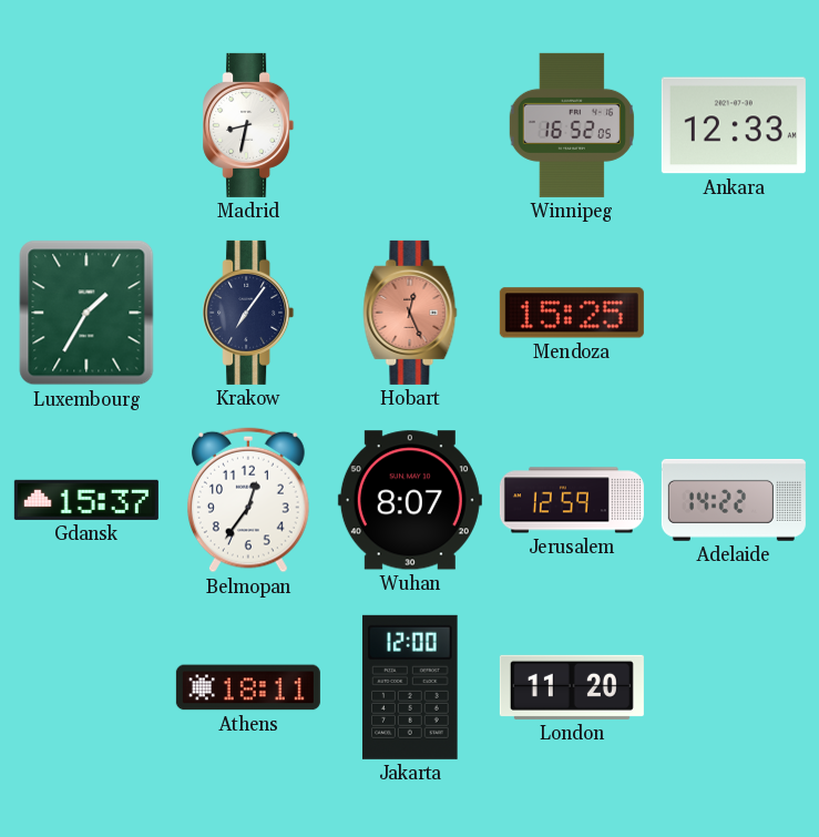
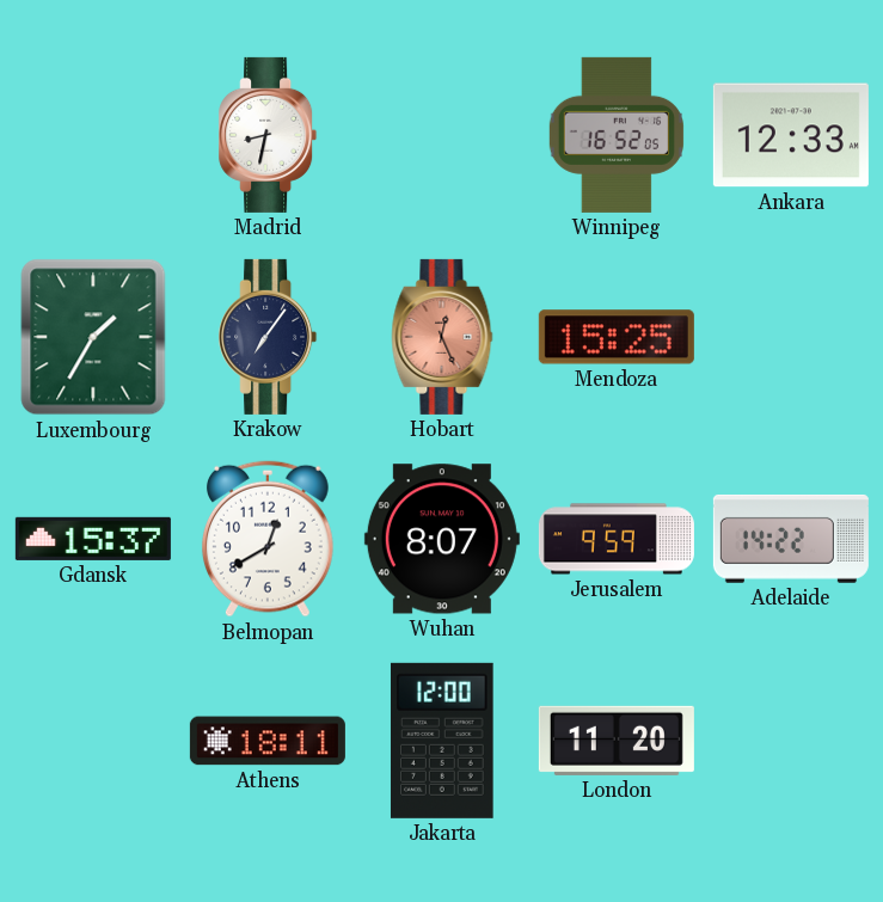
Belmopan: 12:36 -> 12:40 (268, 539)
Jerusalem: 12:59 -> 9:59 (617, 539)
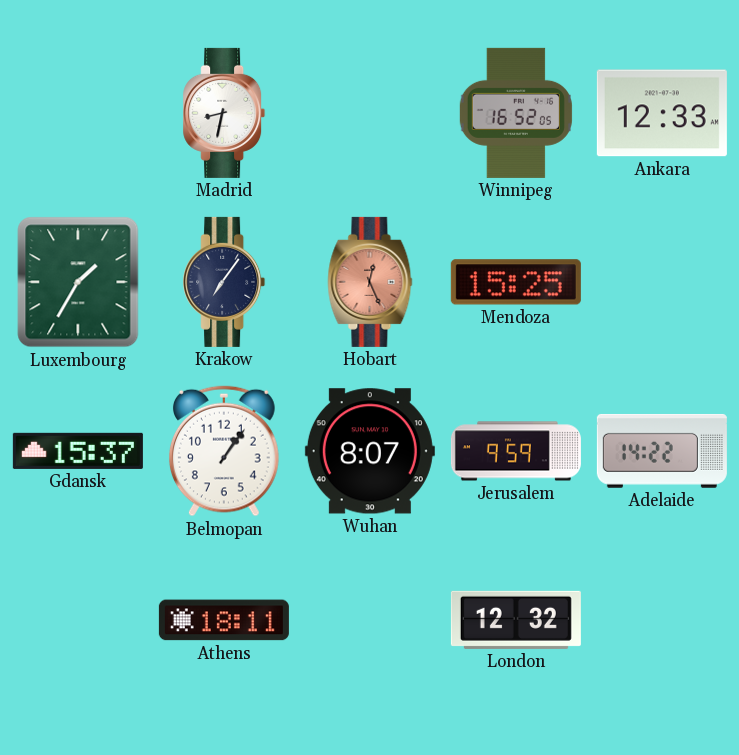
Belmopan: 12:40 -> 1:06 (224, 451)
Jakarta: 12:00 -> none (442, 741)
London: 11:20 -> 12:32 (516, 620)
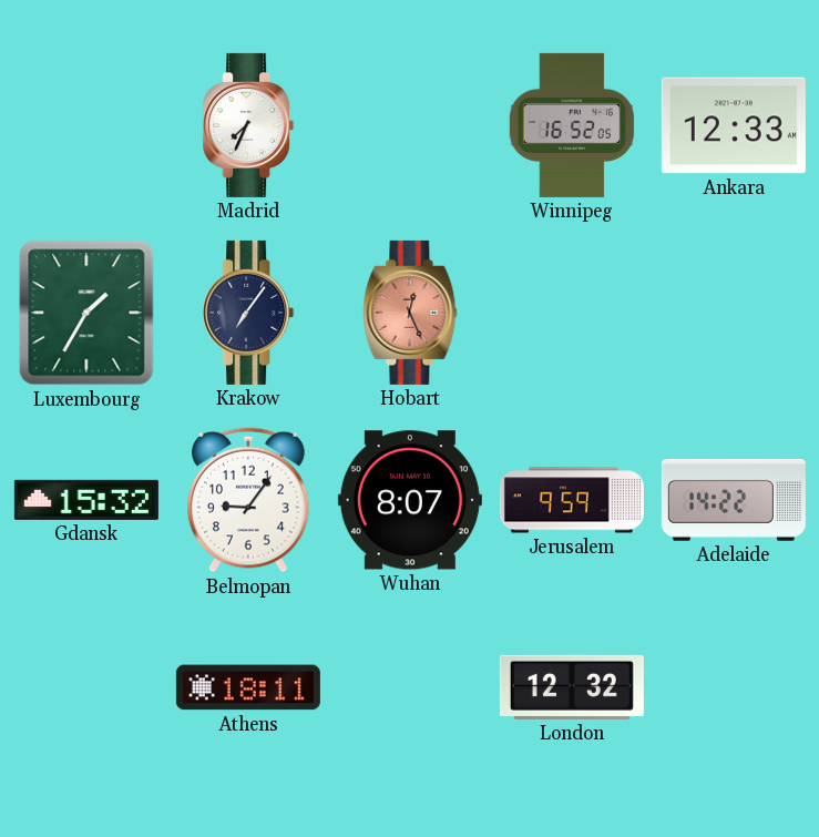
Madrid: 8:32 -> 7:34 (248, 125)
Mendoza: 15:25 -> none (516, 282)
Gdansk: 15:37 -> 15:32 (86, 500)
Belmopan: 1:06 -> 9:06 (248, 500)
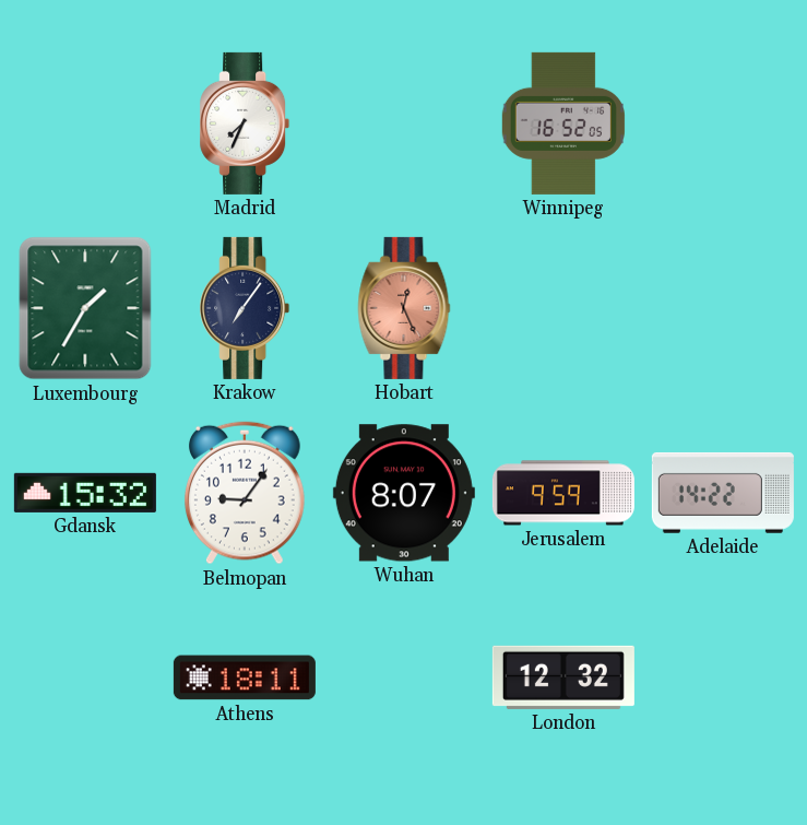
Ankara: 12:33 -> none (734, 125)
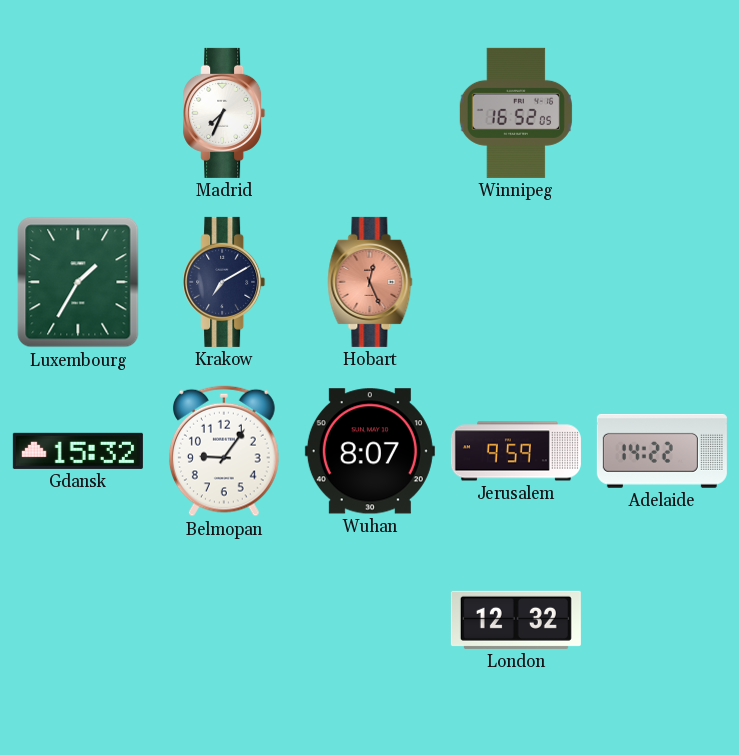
Krakow: 7:06 -> 7:10 (224, 282)
Athens: 18:11 -> none (245, 677)
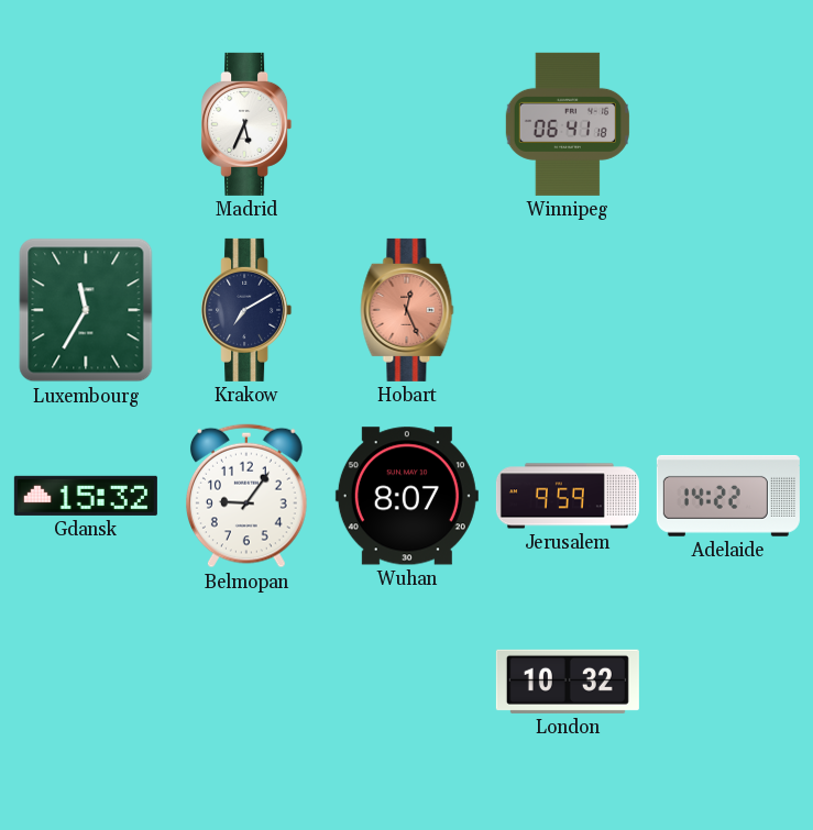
Madrid: 7:34 -> 5:34 (246, 124)
Winnipeg: 16:52 -> 06:41 (568, 124)
Luxembourg: 1:35 -> 11:35 (86, 310)
London: 12:32 -> 10:32 (568, 682)
